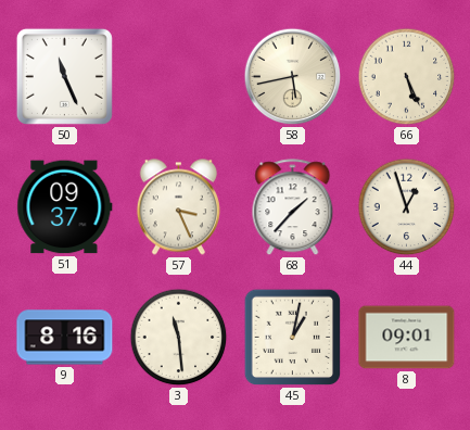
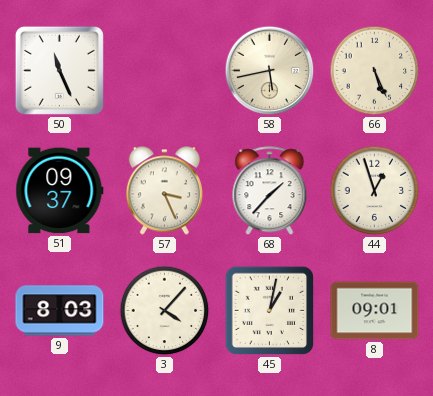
9: 8:16 -> 8:03 (60, 311)
3: 11:29 -> 4:07 (165, 311)
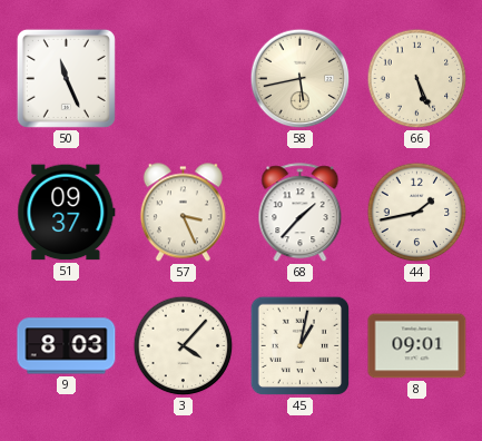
44: 12:57 -> 1:43 (417, 213)
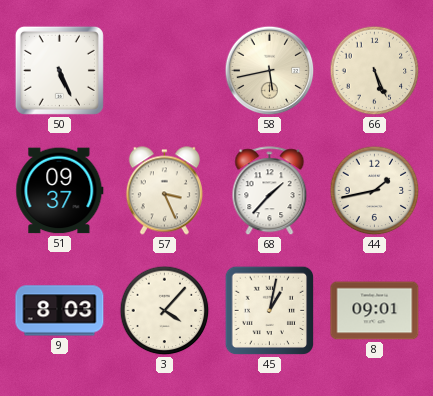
50: 11:26 -> 5:26 (59, 70)
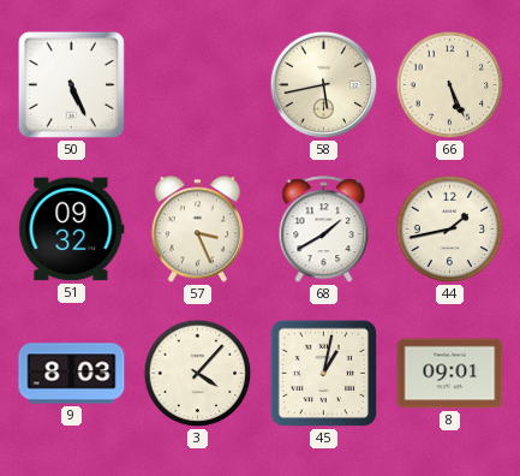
51: 09:37 -> 09:32 (72, 230)
68: 1:37 -> 1:40 (324, 230)
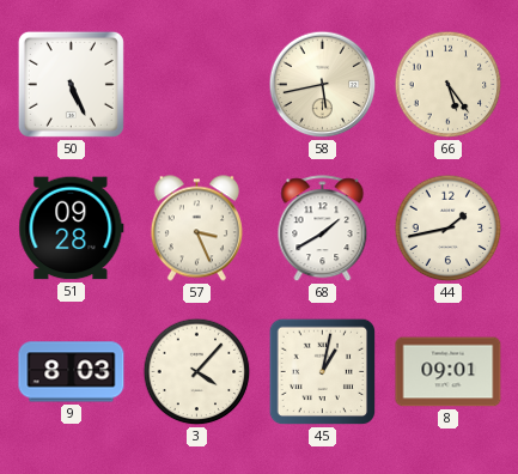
66: 5:26 -> 5:24 (449, 85)
51: 09:32 -> 09:28 (72, 229)
